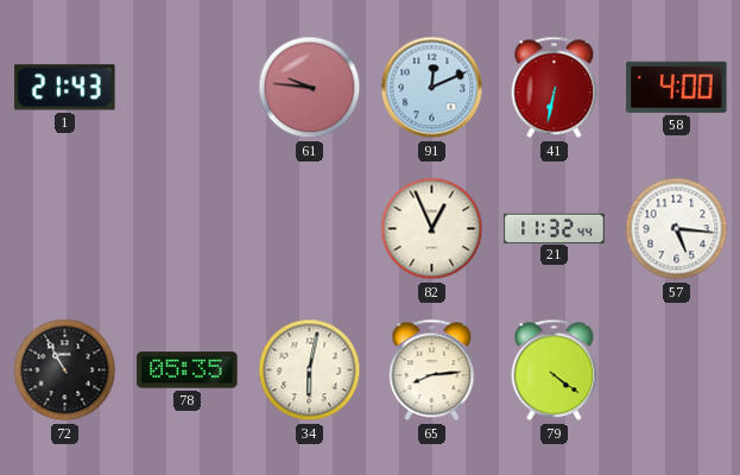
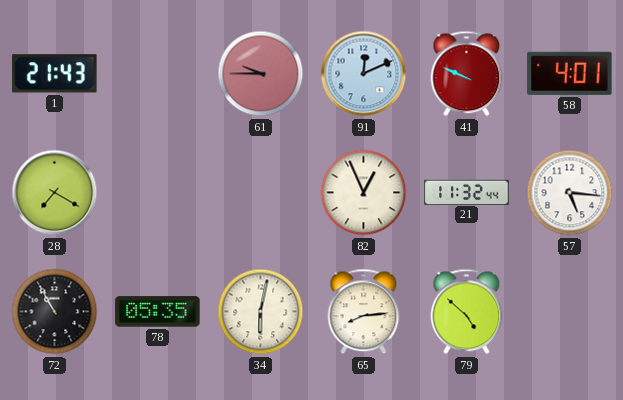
61: 9:46 -> 9:45 (261, 74)
41: 6:32 -> 9:49 (467, 74)
58: 4:00 -> 4:01 (570, 73)
28: none -> 7:20 (55, 193)
79: 4:21 -> 4:52 (467, 312)
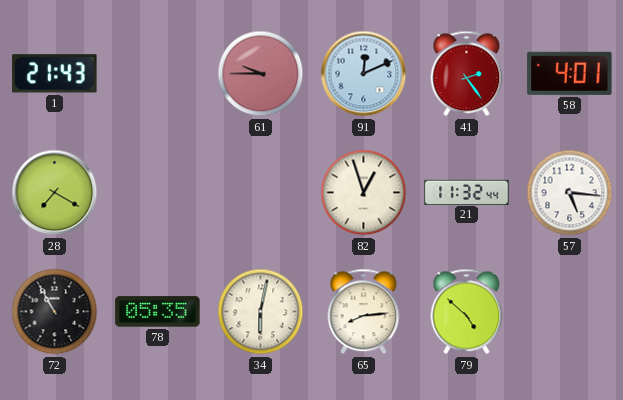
41: 9:49 -> 2:24 (467, 74)
82: 12:56 -> 12:57 (364, 193)
